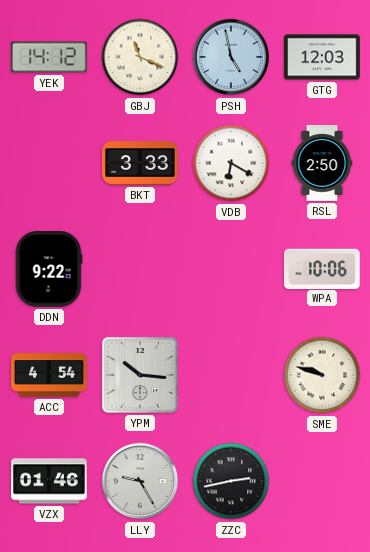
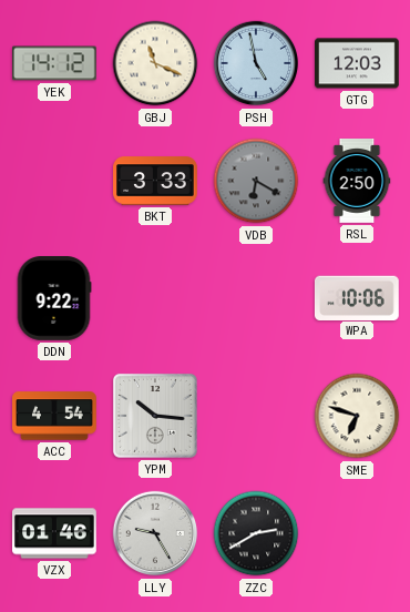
VDB dial: white -> grey (256, 181)
SME: 9:48 -> 6:48 (357, 416)
ZZC: 2:43 -> 2:40 (256, 533)
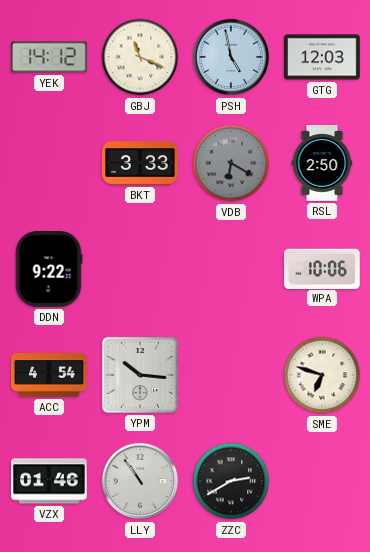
LLY: 9:25 -> 10:54 (140, 481)
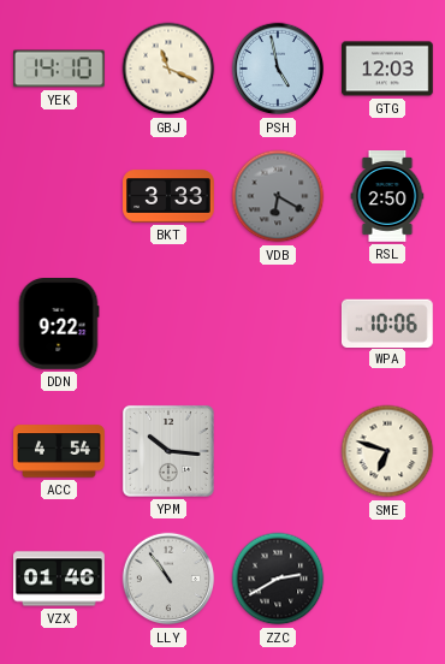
YEK: 14:12 -> 14:10 (60, 69)
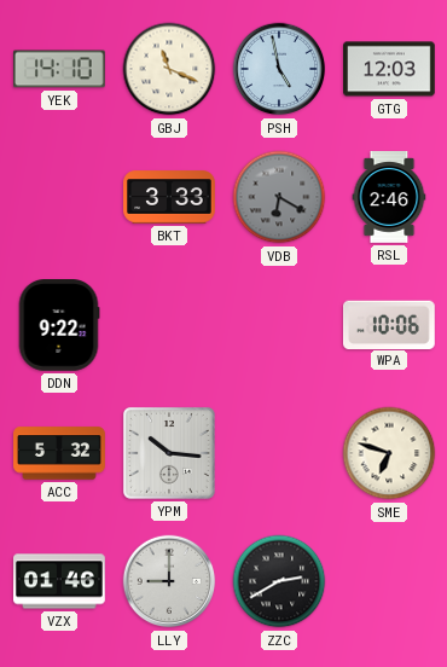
RSL: 2:50 -> 2:46 (389, 197)
ACC: 4:54 -> 5:32 (59, 453)
LLY: 10:54 -> 9:00 (169, 581)
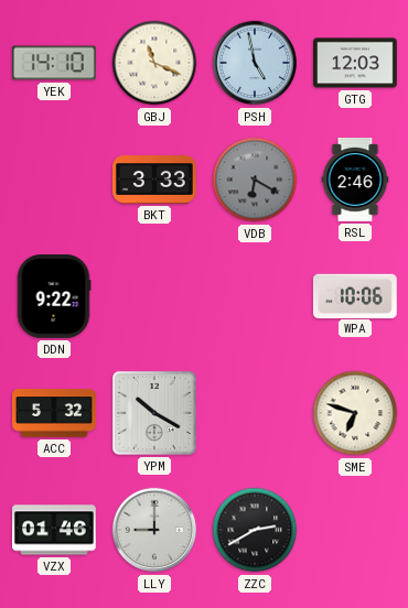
YPM: 10:16 -> 10:20 (154, 413)
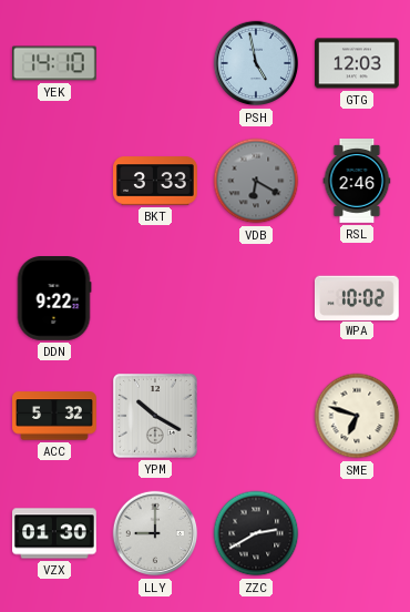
GBJ: 11:19 -> none (154, 63)
WPA: 10:06 -> 10:02 (357, 297)
VZX: 01:46 -> 01:30 (55, 533)
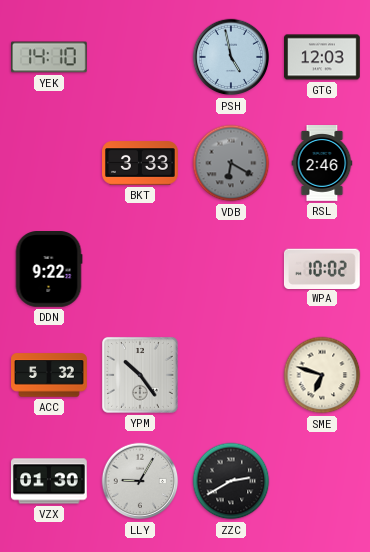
YPM: 10:20 -> 10:24 (140, 375)
LLY: 9:00 -> 9:05 (140, 481)
